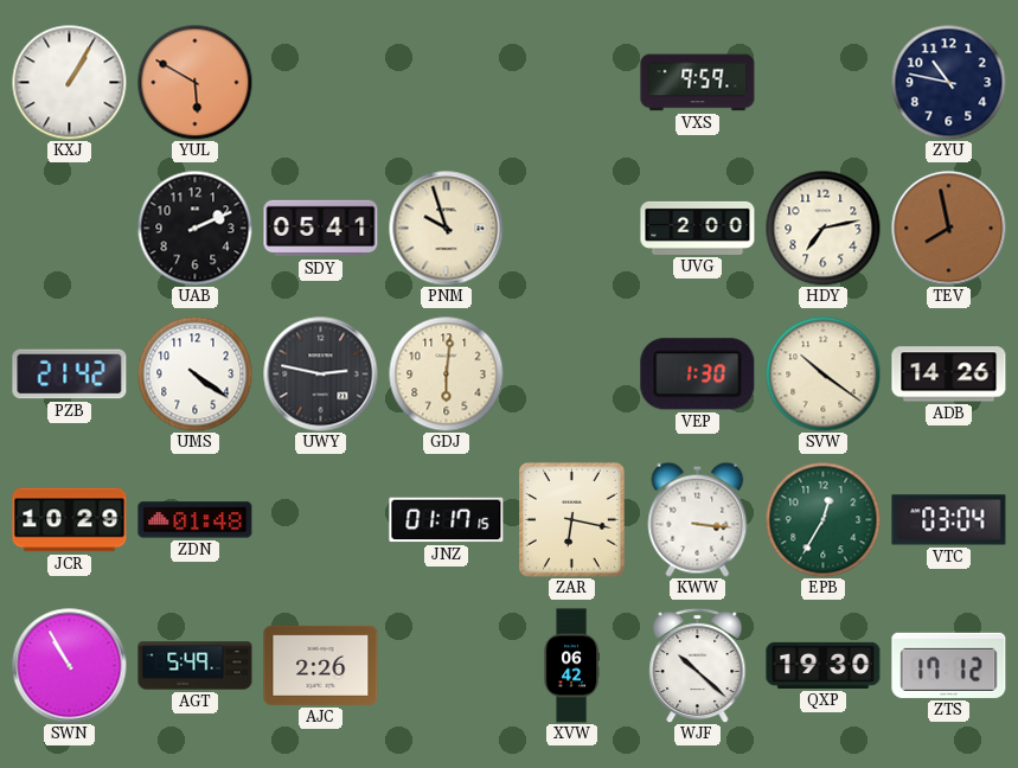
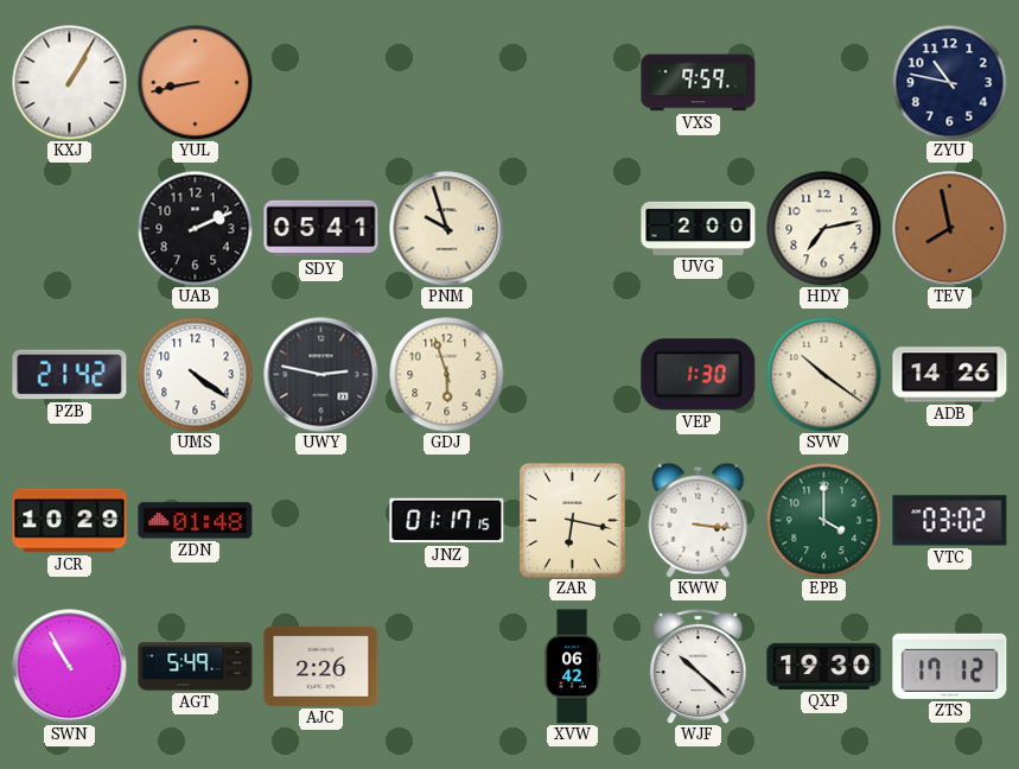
YUL: 5:50 -> 8:43 (195, 82)
GDJ: 6:01 -> 5:57 (446, 374)
EPB: 12:35 -> 4:00 (823, 520)
VTC: 03:04 -> 03:02 (950, 521)
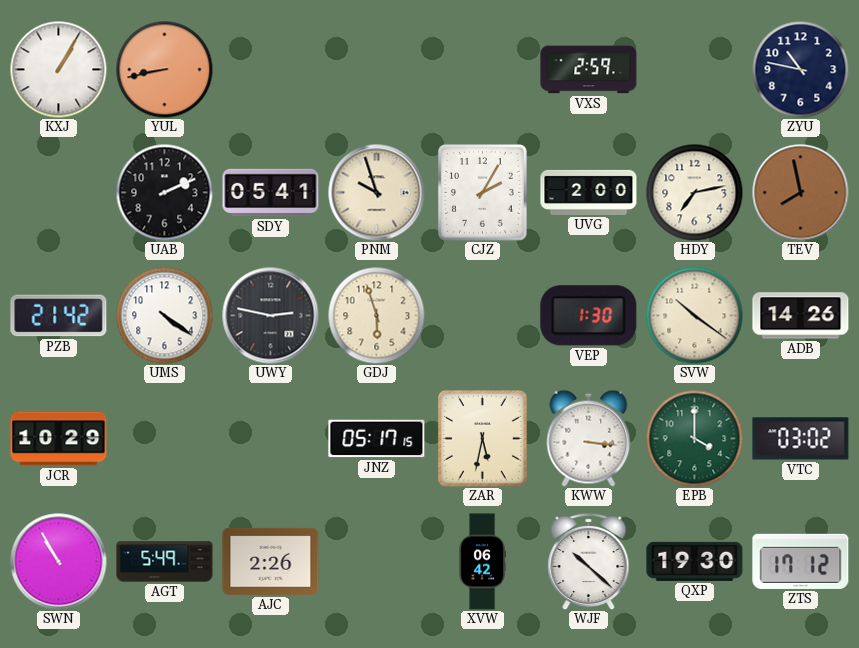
VXS: 9:59 -> 2:59 (589, 70)
CJZ: none -> 2:05 (483, 193)
ZDN: 01:48 -> none (196, 521)
JNZ: 01:17 -> 05:17 (377, 439)
ZAR: 6:17 -> 5:32 (483, 439)
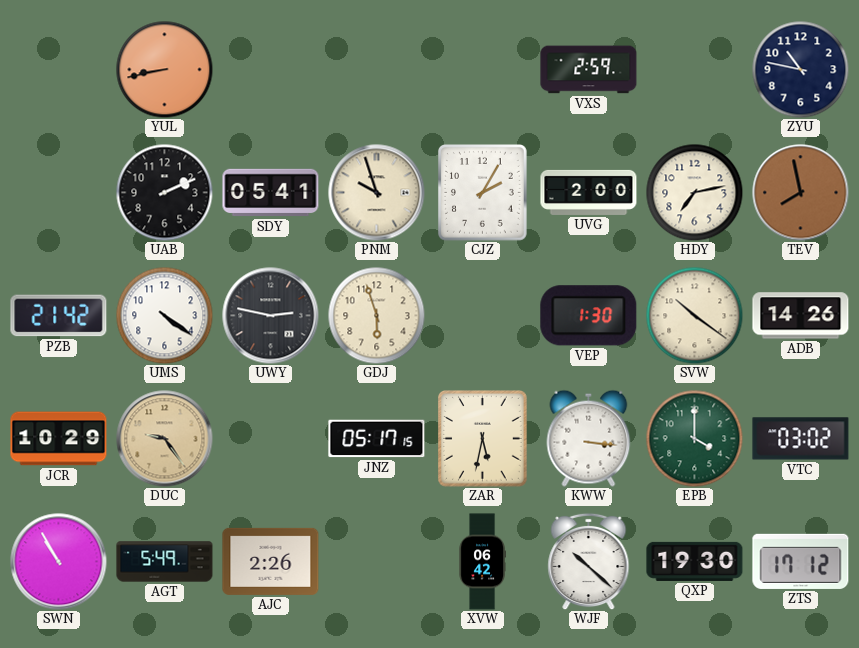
KXJ: 1:05 -> none (58, 69)
DUC: none -> 9:24 (165, 439)
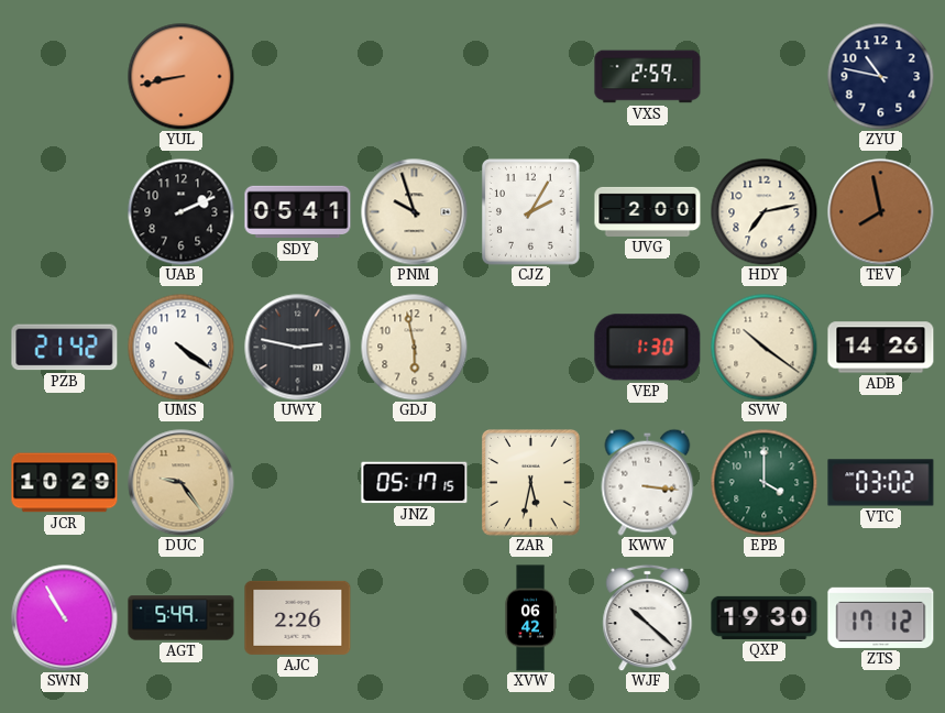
GDJ: 5:57 -> 5:58 (414, 347)
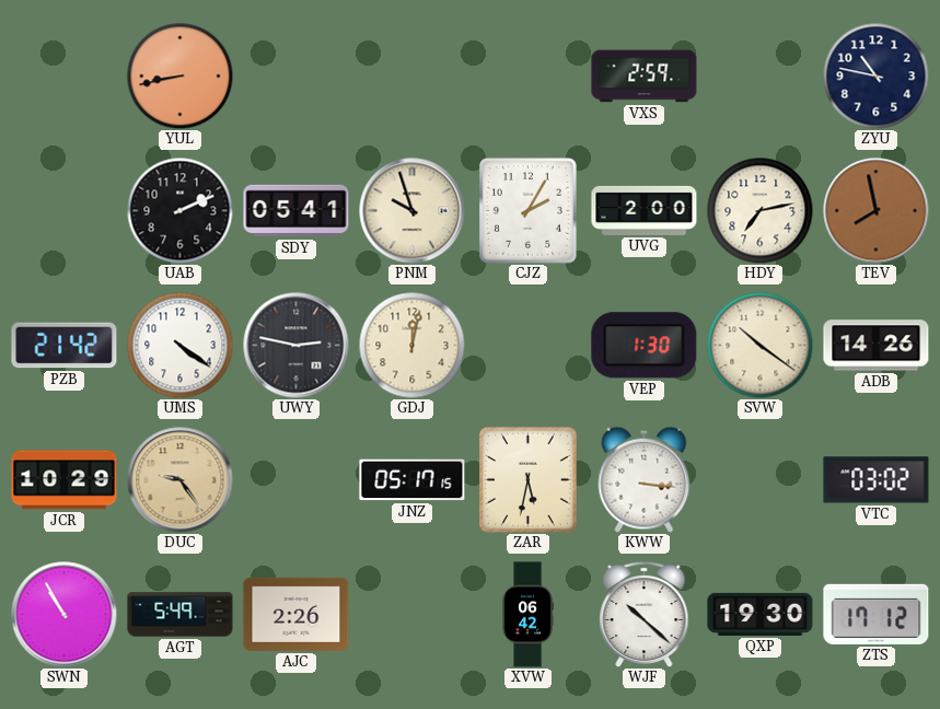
GDJ: 5:58 -> 12:02 (411, 345)
EPB: 4:00 -> none (763, 482)
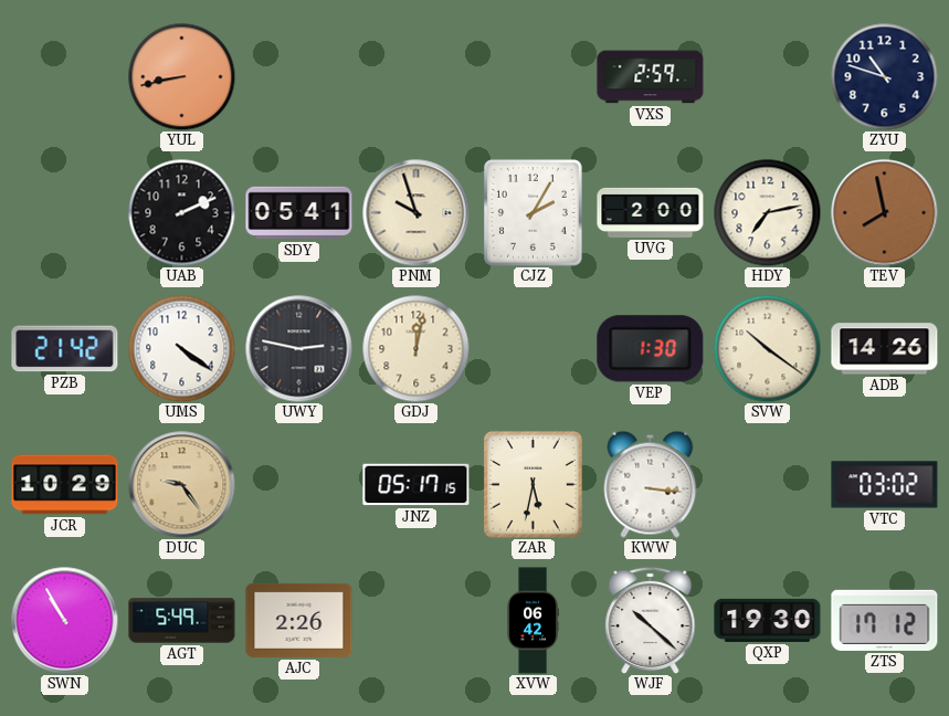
ZYU: 10:47 -> 10:48 (884, 76)
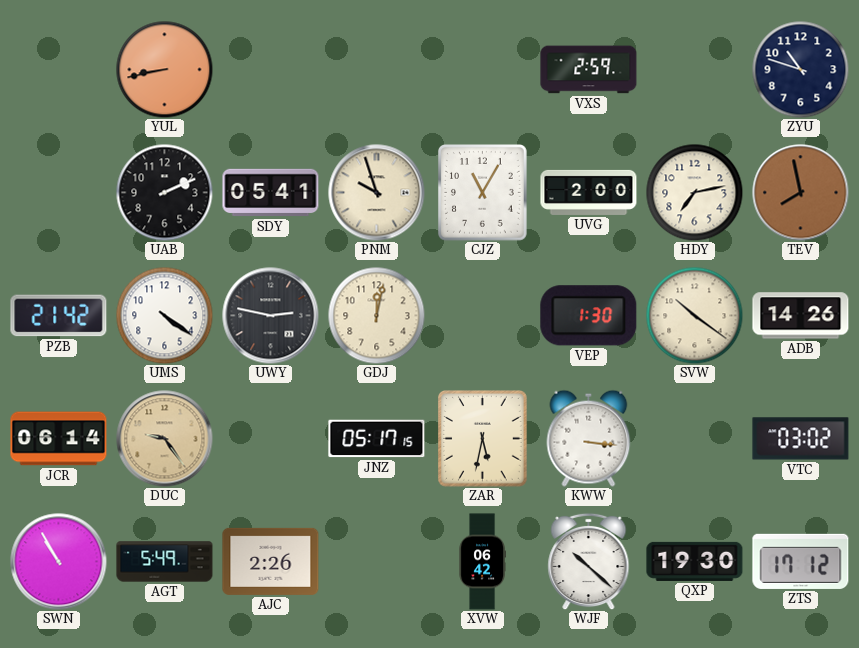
CJZ: 2:05 -> 11:05 (483, 193)
JCR: 10:29 -> 06:14 (59, 439)
